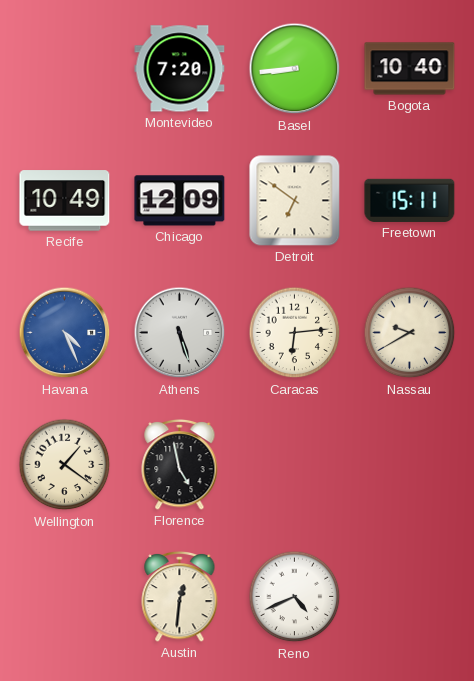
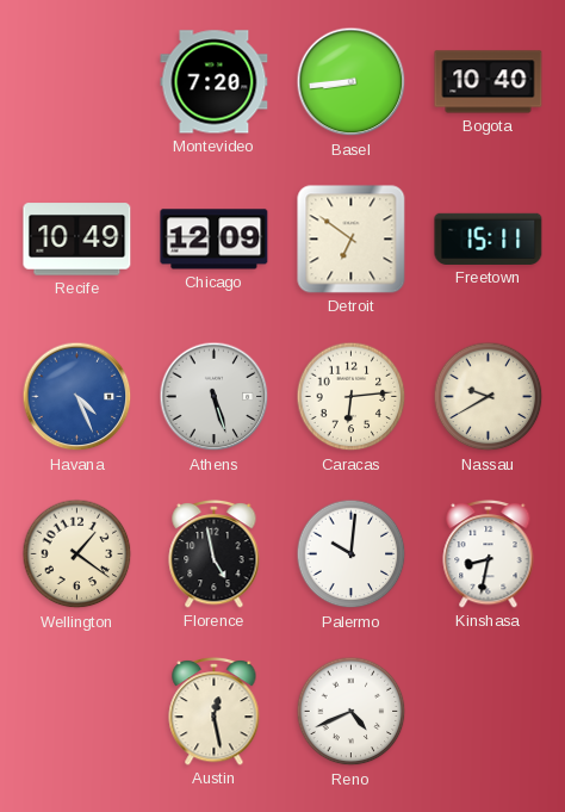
Palermo: none -> 10:01 (352, 554)
Kinshasa: none -> 8:32 (489, 553)
Austin: 12:31 -> 12:28 (215, 711)
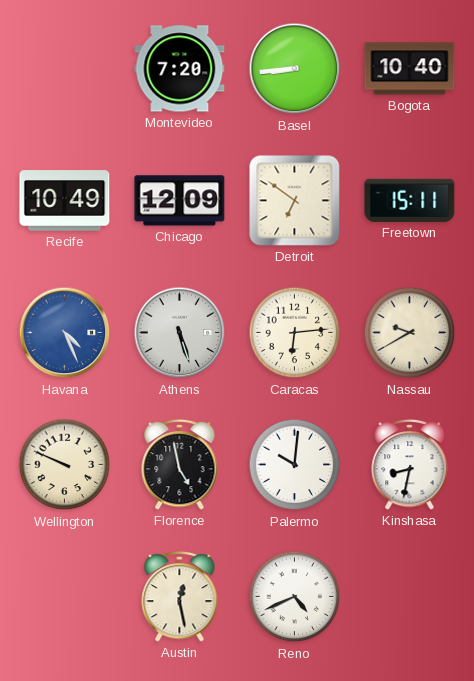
Wellington: 1:21 -> 9:49 (65, 465)
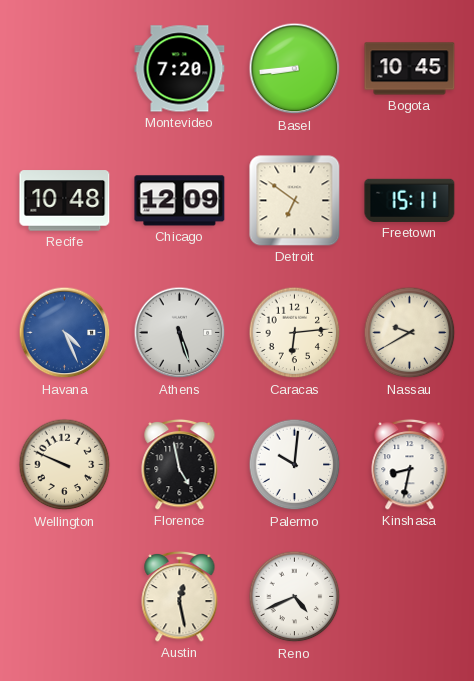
Bogota: 10:40 -> 10:45 (410, 69)
Recife: 10:49 -> 10:48 (65, 201)
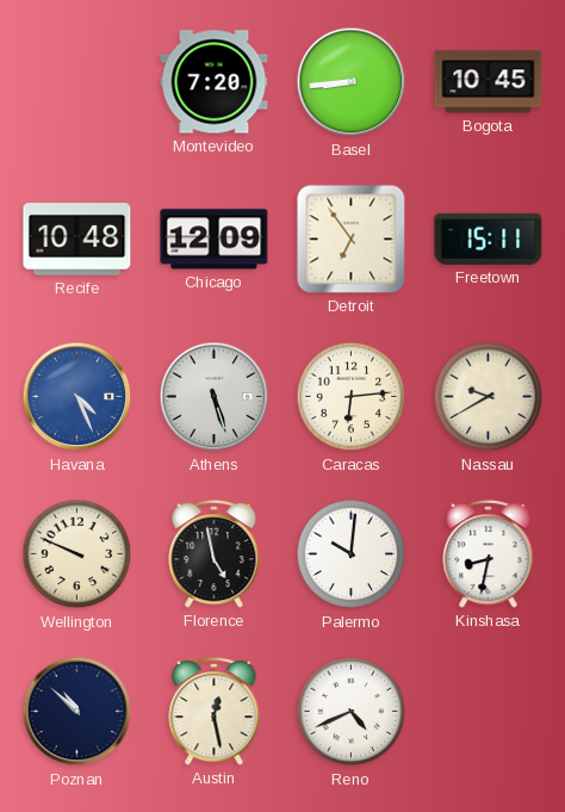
Detroit: 6:51 -> 6:54 (352, 240)
Poznan: none -> 10:52 (77, 712)
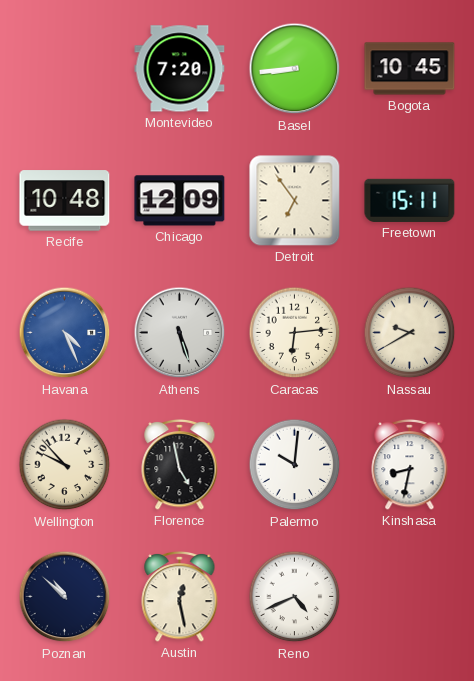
Wellington: 9:49 -> 9:53 (65, 465)
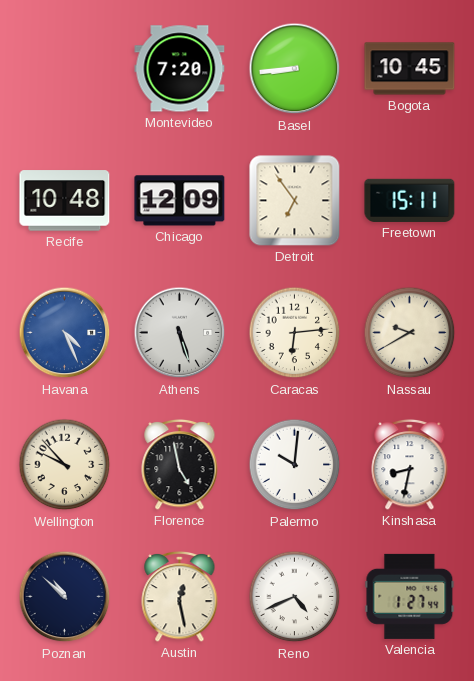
Valencia: none -> 1:27 (410, 596)
